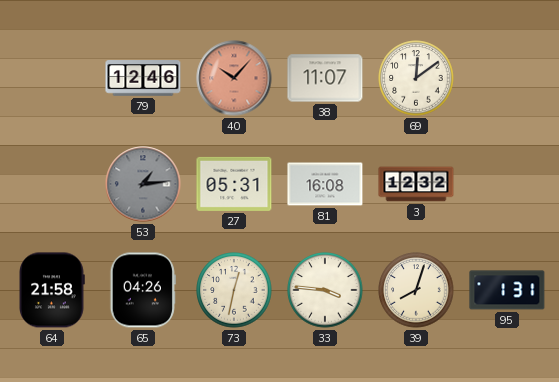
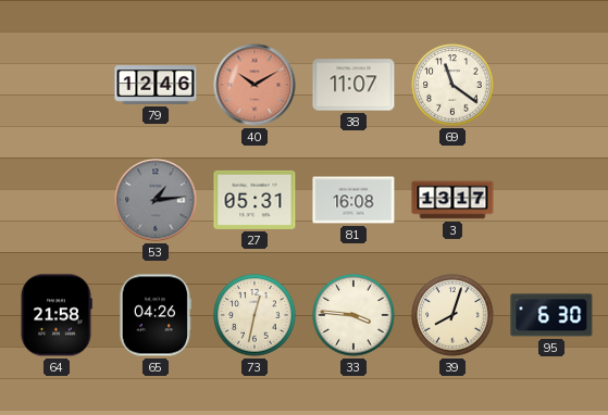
40: 10:07 -> 10:10 (255, 85)
69: 12:09 -> 11:21 (452, 85)
3: 12:32 -> 13:17 (452, 200)
95: 1:31 -> 6:30 (551, 315)
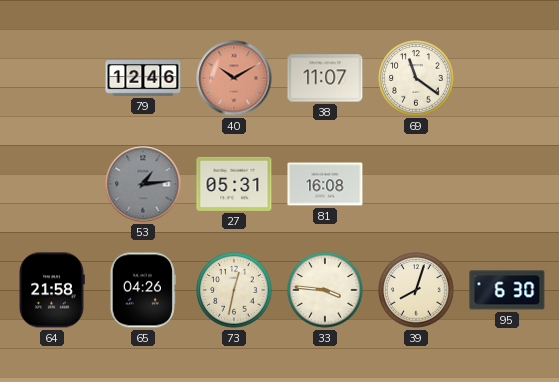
3: 13:17 -> none (452, 200)
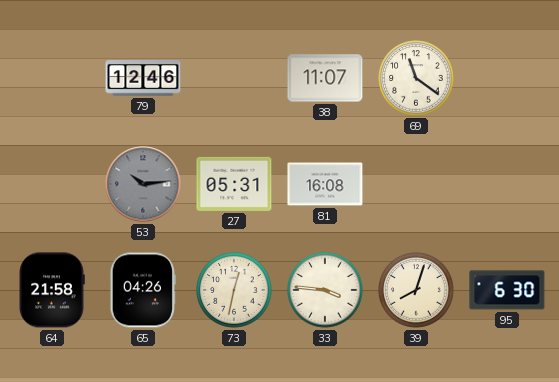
40: 10:10 -> none (234, 78)
53: 1:14 -> 10:14 (143, 184)
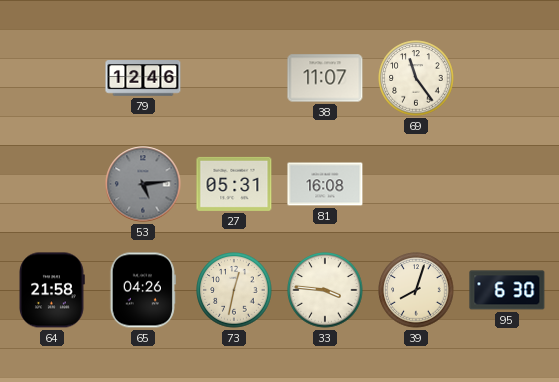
69: 11:21 -> 11:24 (416, 78)
53: 10:14 -> 5:14 (143, 184)
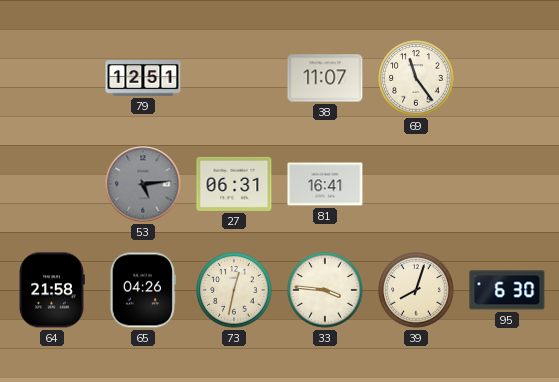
79: 12:46 -> 12:51 (143, 78)
27: 05:31 -> 06:31 (234, 184)
81: 16:08 -> 16:41 (325, 184)
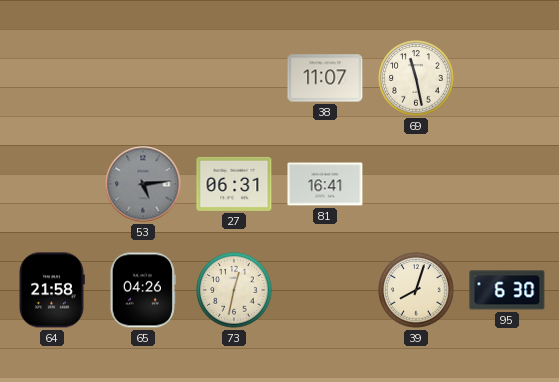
79: 12:51 -> none (143, 78)
69: 11:24 -> 11:28 (416, 78)
33: 3:46 -> none (325, 290)
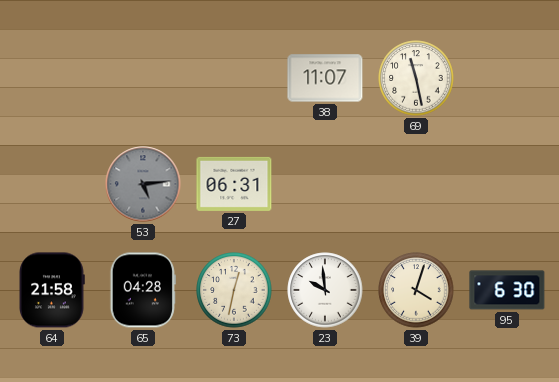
81: 16:41 -> none (325, 184)
65: 04:26 -> 04:28 (143, 290)
23: none -> 9:59 (325, 290)
39: 8:03 -> 4:03 (416, 290)
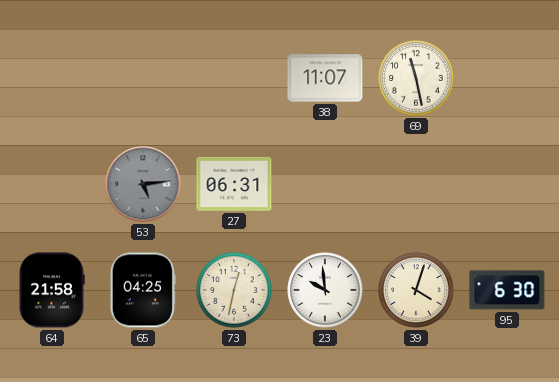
65: 04:28 -> 04:25 (143, 290)
